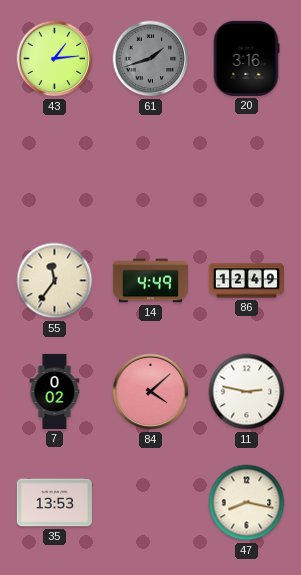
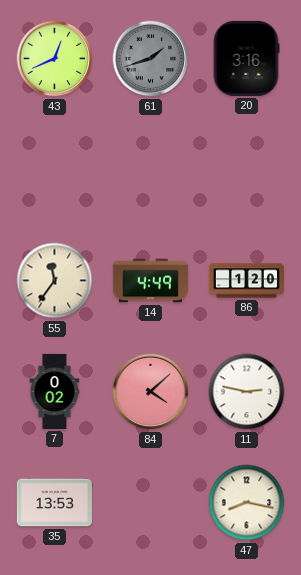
43: 1:14 -> 12:41 (55, 59)
86: 12:49 -> 1:20 (246, 281)
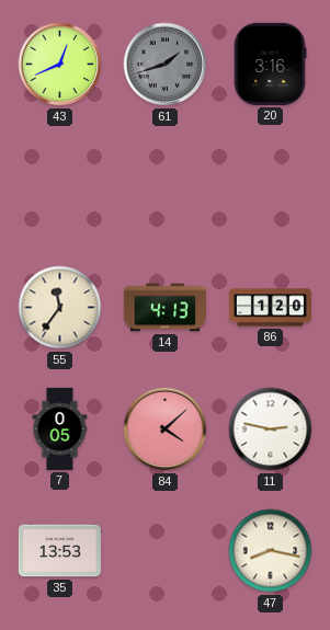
14: 4:49 -> 4:13 (164, 308)
7: 0:02 -> 0:05 (60, 428)
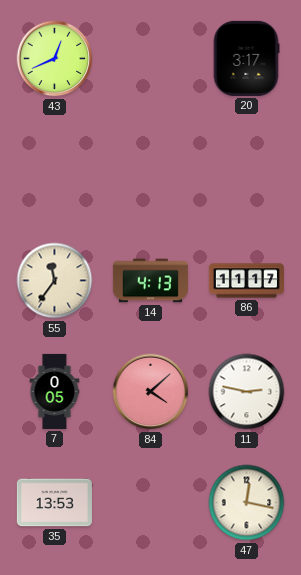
61: 1:42 -> none (166, 65)
20: 3:16 -> 3:17 (246, 58)
86: 1:20 -> 11:17 (246, 281)
47: 8:17 -> 12:17 (247, 503)
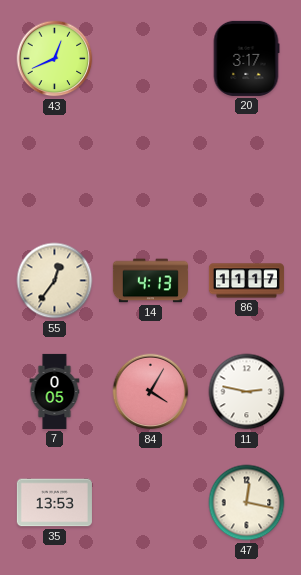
55: 11:36 -> 12:36 (55, 281)
84: 4:08 -> 4:05 (151, 392)
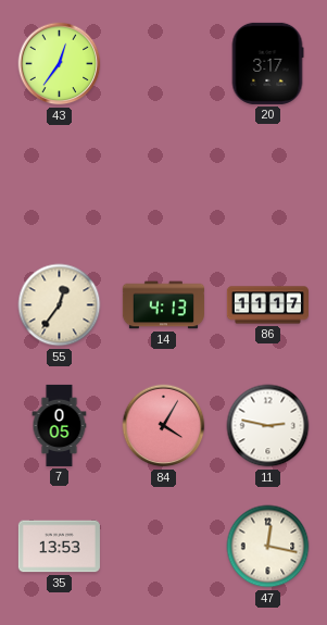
43: 12:41 -> 12:36 (60, 64)
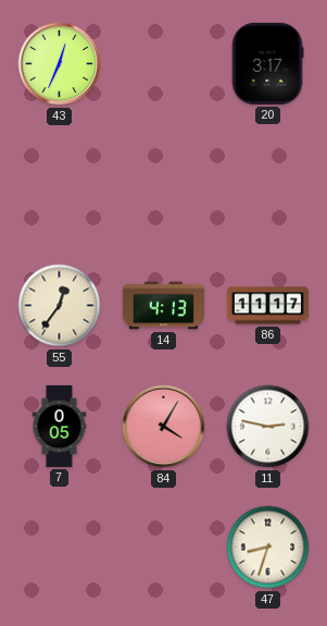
43: 12:36 -> 12:34 (60, 64)
35: 13:53 -> none (59, 547)
47: 12:17 -> 8:33 (268, 548)
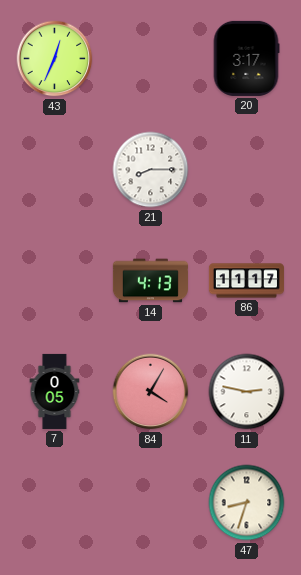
21: none -> 8:15 (151, 170)
55: 12:36 -> none (60, 306)
